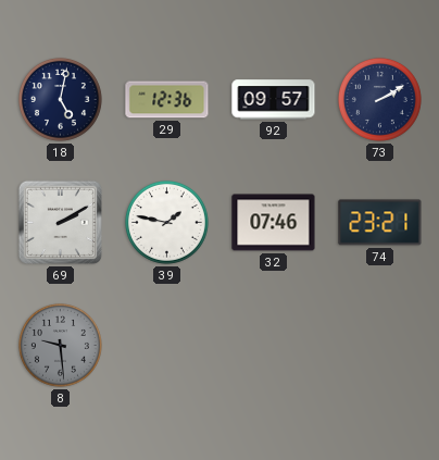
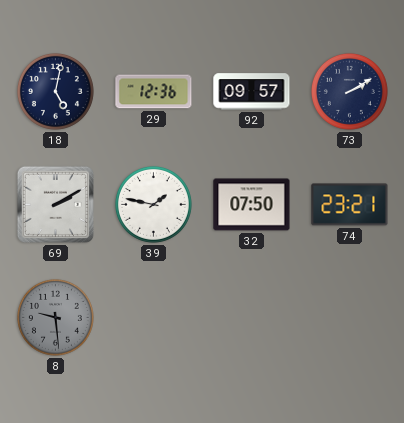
32: 07:46 -> 07:50 (252, 205)
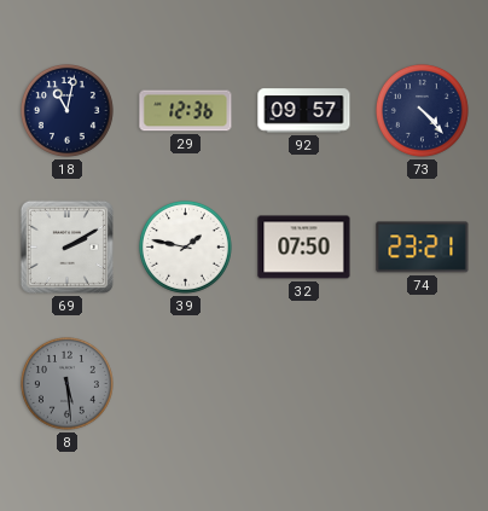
18: 5:02 -> 11:02 (66, 110)
73: 2:10 -> 4:23 (422, 110)
8: 9:29 -> 5:29 (66, 383)
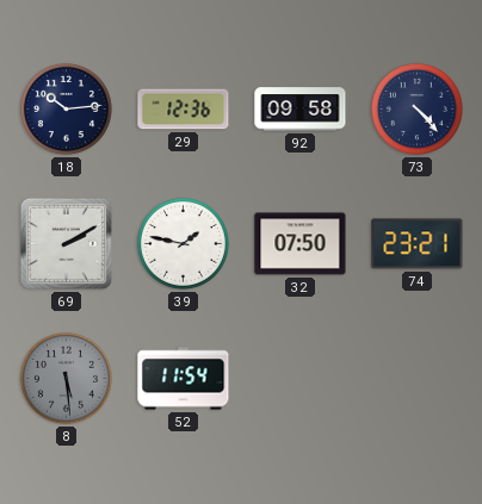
18: 11:02 -> 10:14 (66, 108)
92: 09:57 -> 09:58 (301, 110)
52: none -> 11:54 (184, 379)
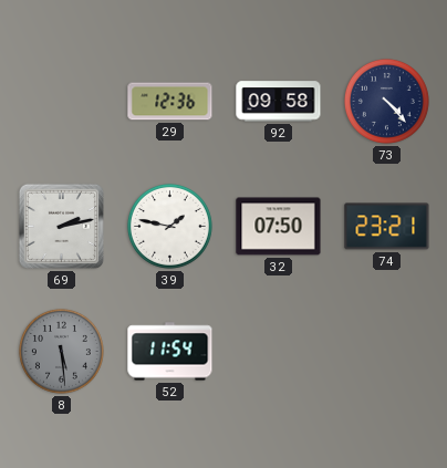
18: 10:14 -> none (66, 108)
69: 2:10 -> 2:13 (61, 226)
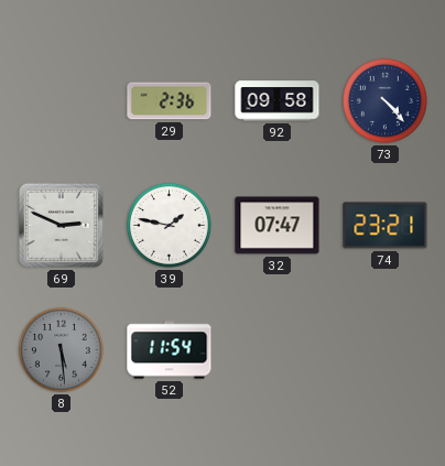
29: 12:36 -> 2:36 (170, 101)
69: 2:13 -> 2:49 (61, 225)
32: 07:50 -> 07:47 (278, 226)
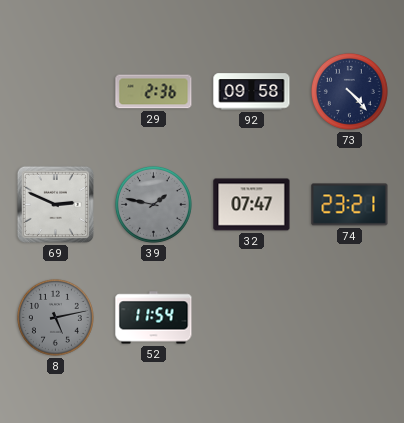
39 dial: white -> grey (153, 204)
8: 5:29 -> 5:13 (55, 317)
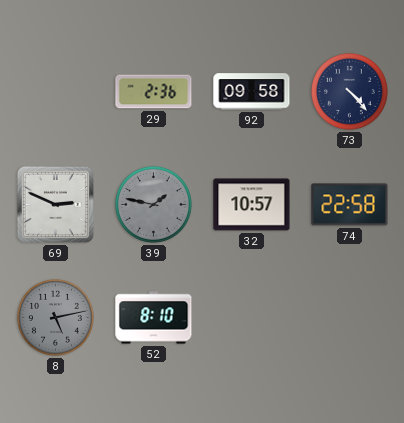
32: 07:47 -> 10:57 (252, 205)
74: 23:21 -> 22:58 (350, 205)
52: 11:54 -> 8:10 (154, 318)
